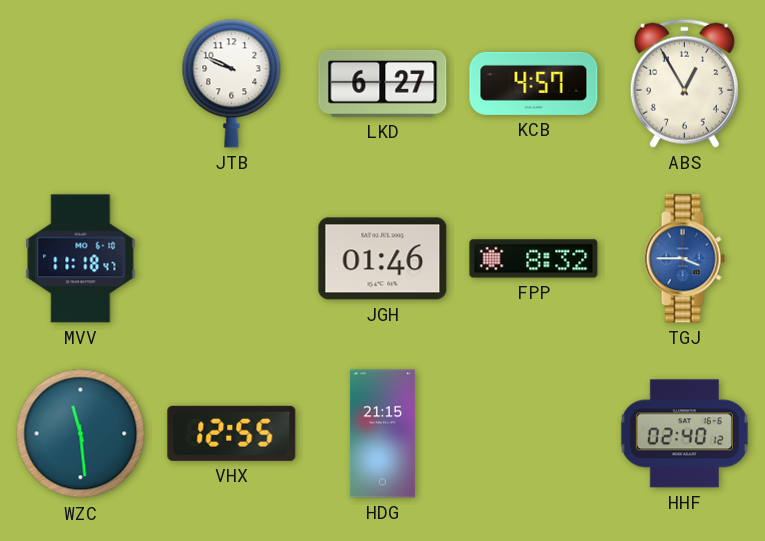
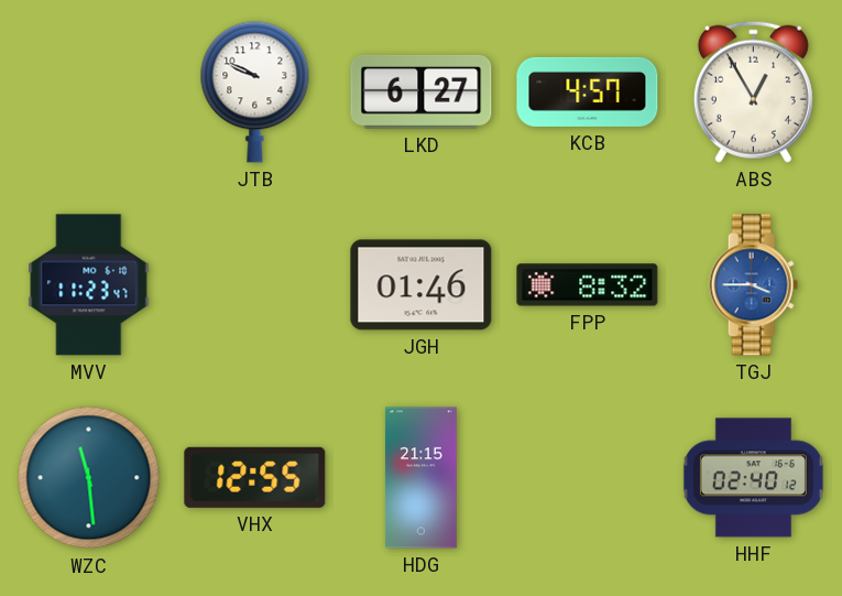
MVV: 11:18 -> 11:23 (89, 285)
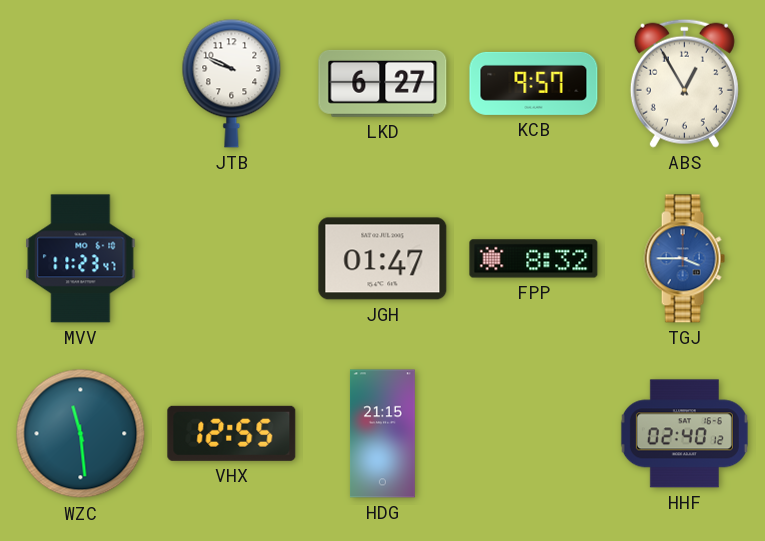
KCB: 4:57 -> 9:57 (534, 83)
JGH: 01:46 -> 01:47 (383, 259)
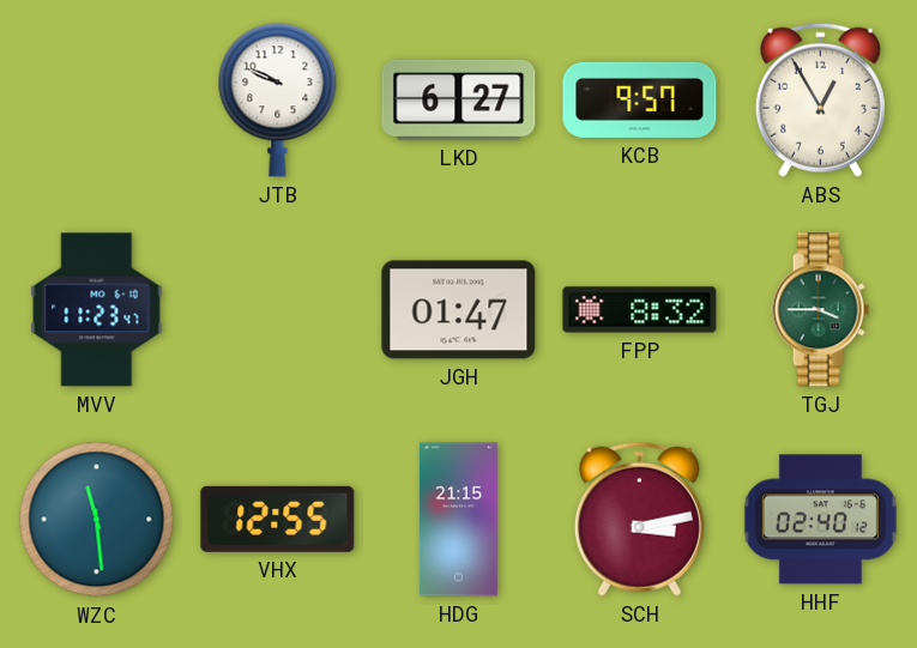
TGJ dial: blue -> green (820, 310)
SCH: none -> 3:13 (639, 519)
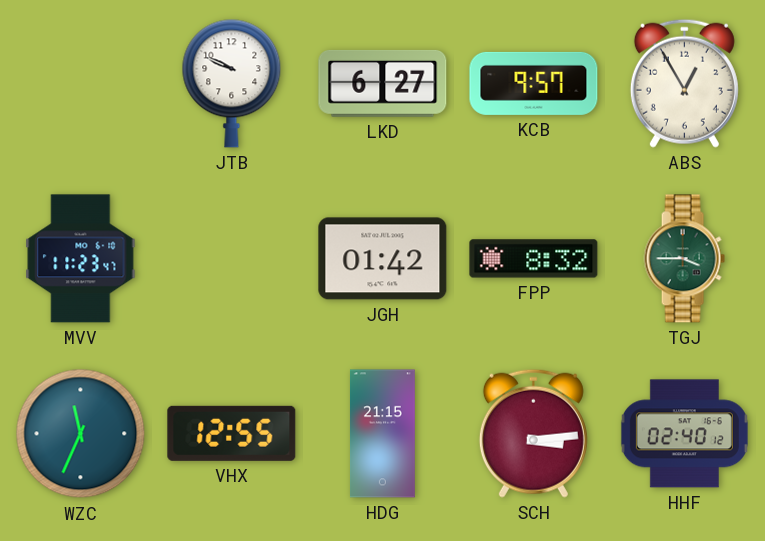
JGH: 01:47 -> 01:42 (383, 259)
WZC: 11:29 -> 11:34 (81, 434)
SCH: 3:13 -> 3:14 (533, 433)
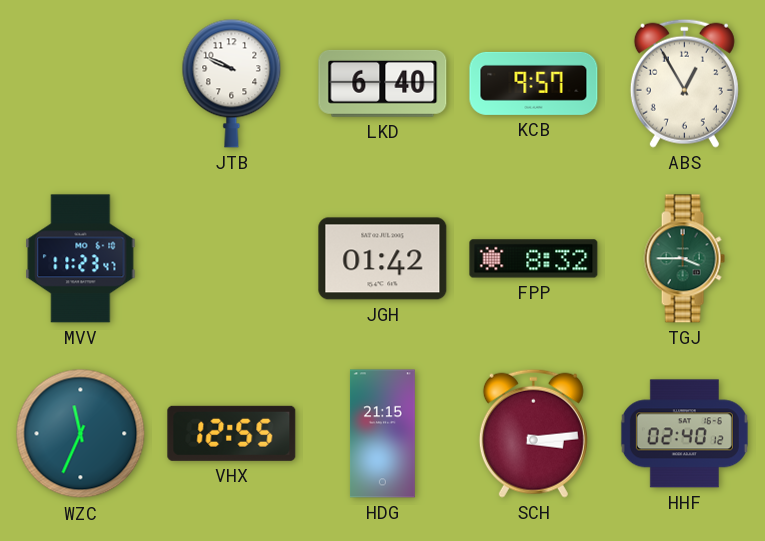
LKD: 6:27 -> 6:40 (383, 83)
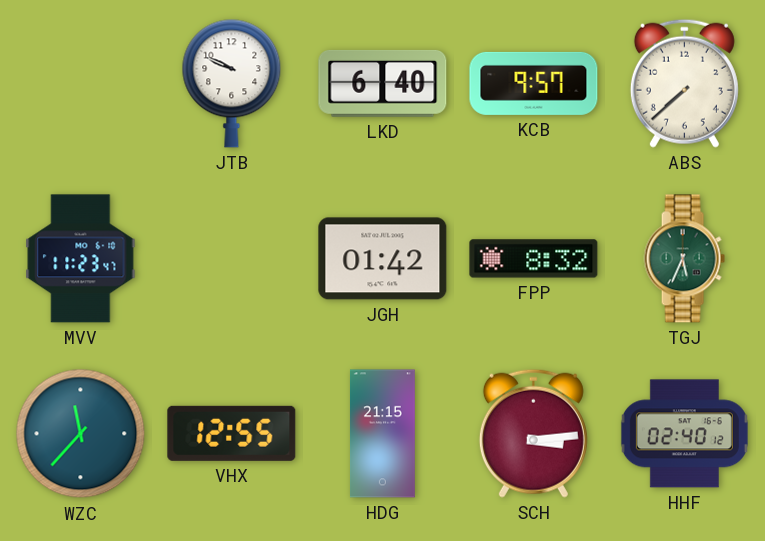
ABS: 12:55 -> 7:38 (684, 83)
TGJ: 3:45 -> 5:34 (684, 259)
WZC: 11:34 -> 11:37 (81, 434)
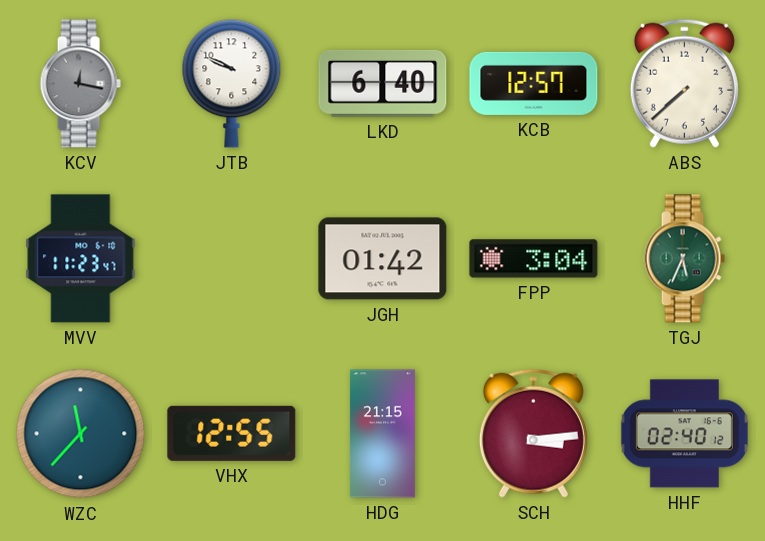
KCV: none -> 12:17 (80, 84)
KCB: 9:57 -> 12:57 (534, 83)
FPP: 8:32 -> 3:04 (534, 259)
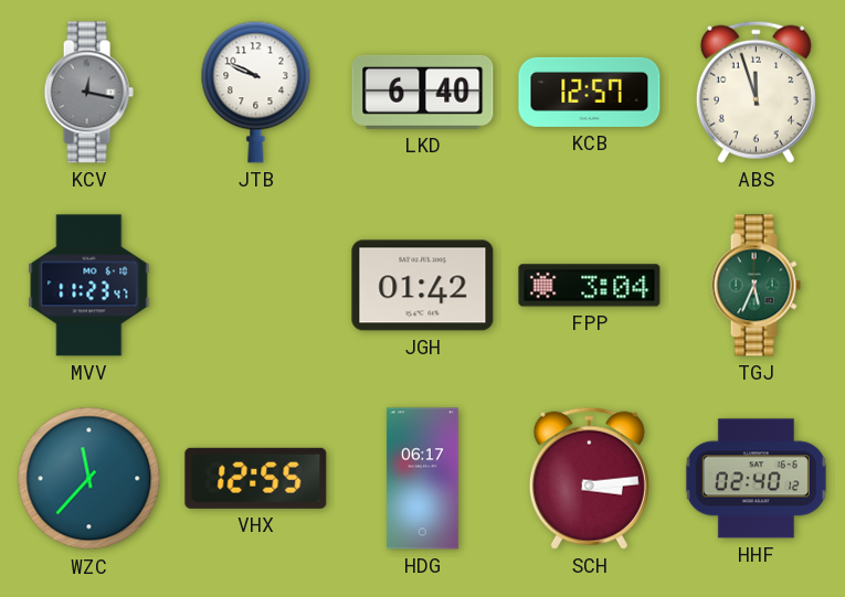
ABS: 7:38 -> 11:57 (756, 92)
HDG: 21:15 -> 06:17 (422, 479)
